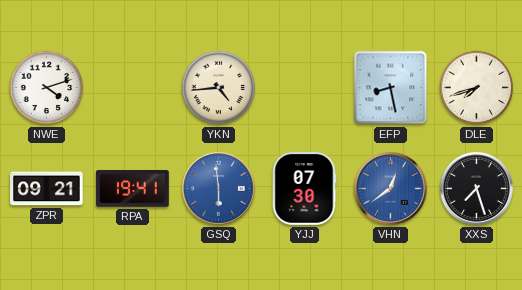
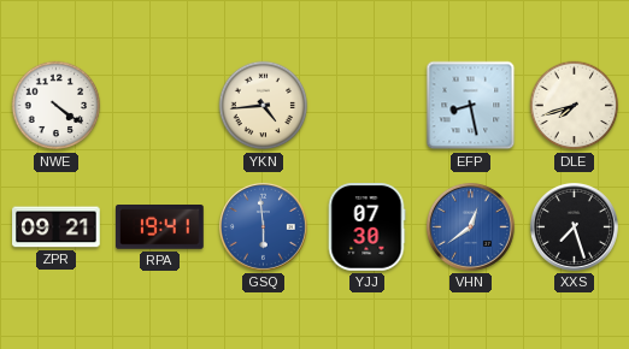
NWE: 4:12 -> 4:21 (57, 106)
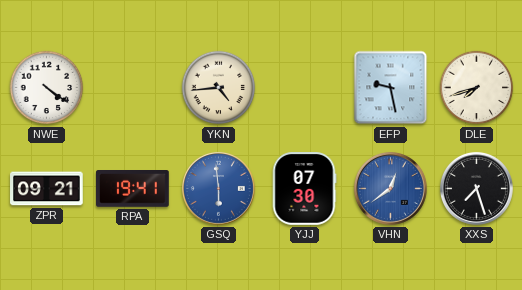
EFP: 8:28 -> 9:28 (391, 88)
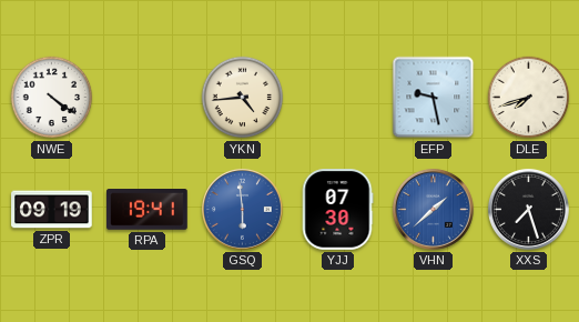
ZPR: 09:21 -> 09:19 (52, 210)
VHN: 12:39 -> 1:38 (433, 209)
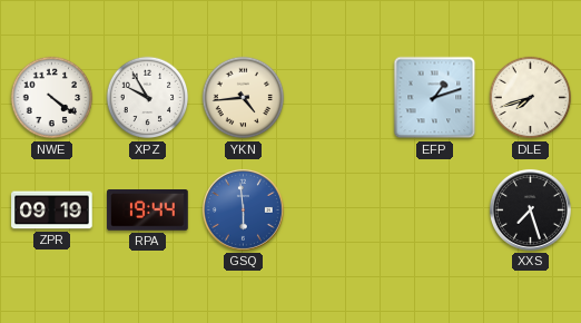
XPZ: none -> 9:55 (148, 98)
EFP: 9:28 -> 1:12 (435, 98)
RPA: 19:41 -> 19:44 (148, 211)
YJJ: 07:30 -> none (337, 210)
VHN: 1:38 -> none (433, 209)
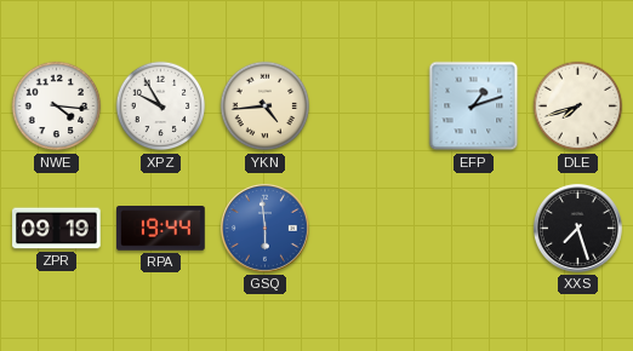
NWE: 4:21 -> 4:16 (57, 107)
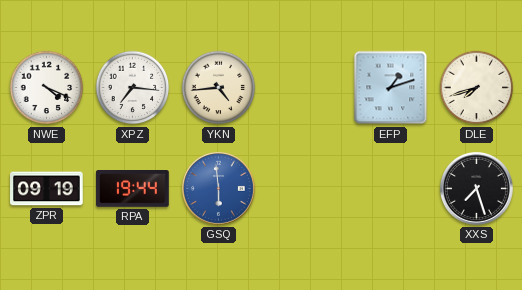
NWE: 4:16 -> 4:19 (47, 88)
XPZ: 9:55 -> 7:16 (133, 88)
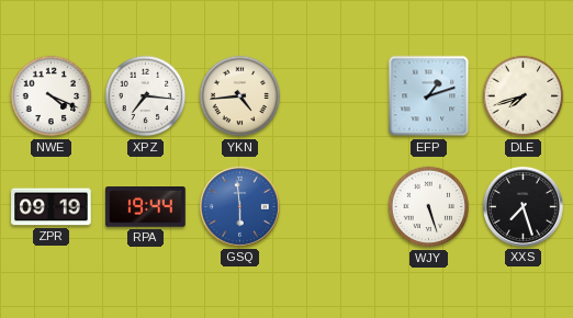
WJY: none -> 5:27 (429, 207)
